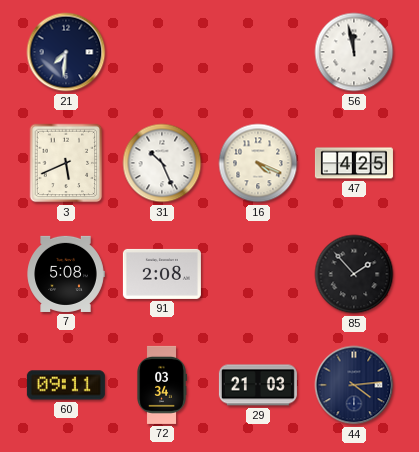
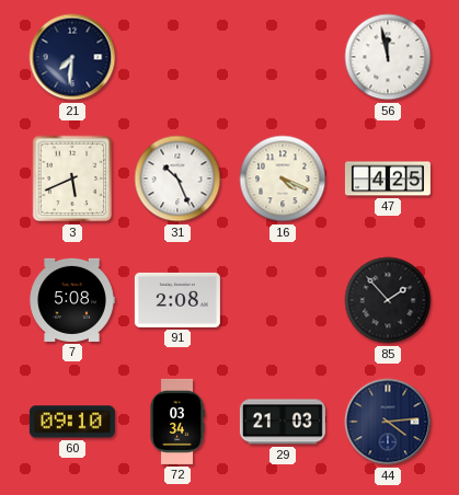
60: 09:11 -> 09:10 (72, 422)
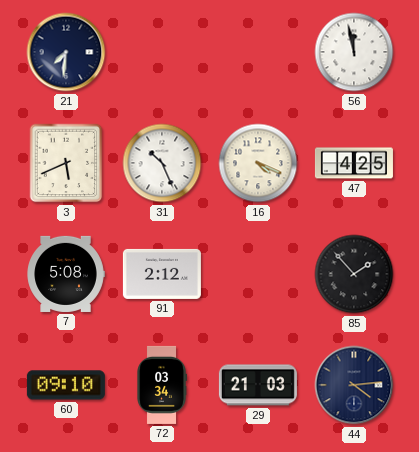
91: 2:08 -> 2:12 (162, 274)
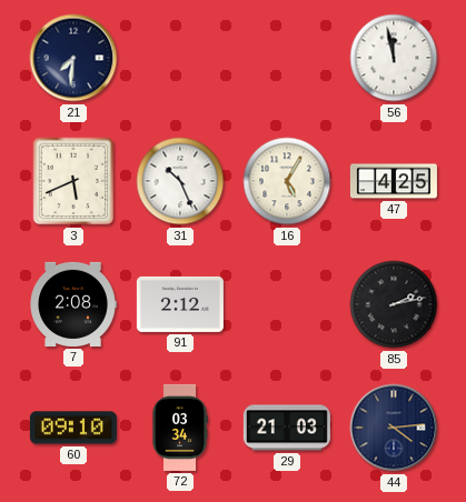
16: 4:19 -> 5:05 (287, 181)
7: 5:08 -> 2:08 (73, 304)
85: 1:53 -> 2:13 (394, 304)
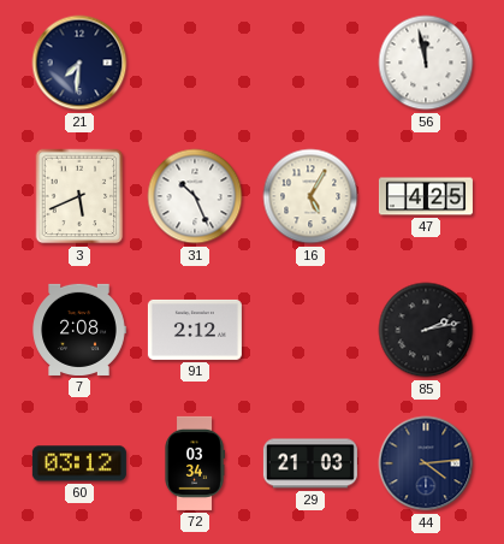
60: 09:10 -> 03:12 (79, 463)
